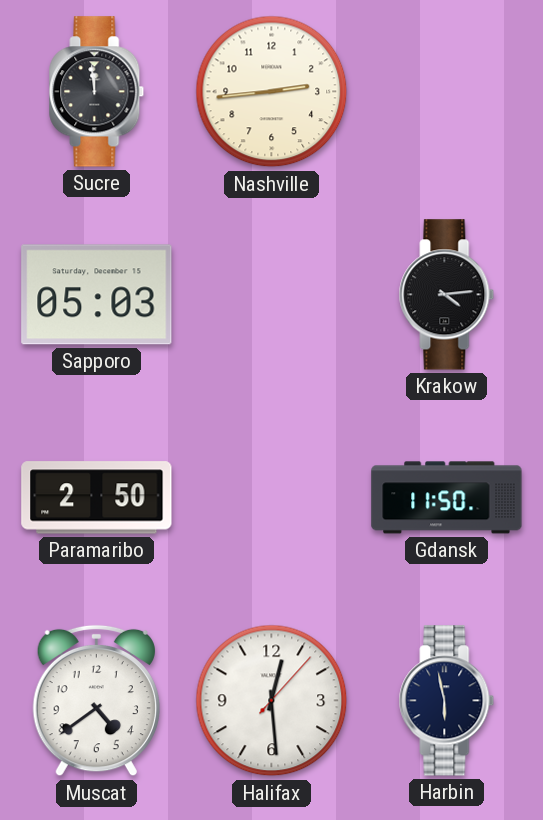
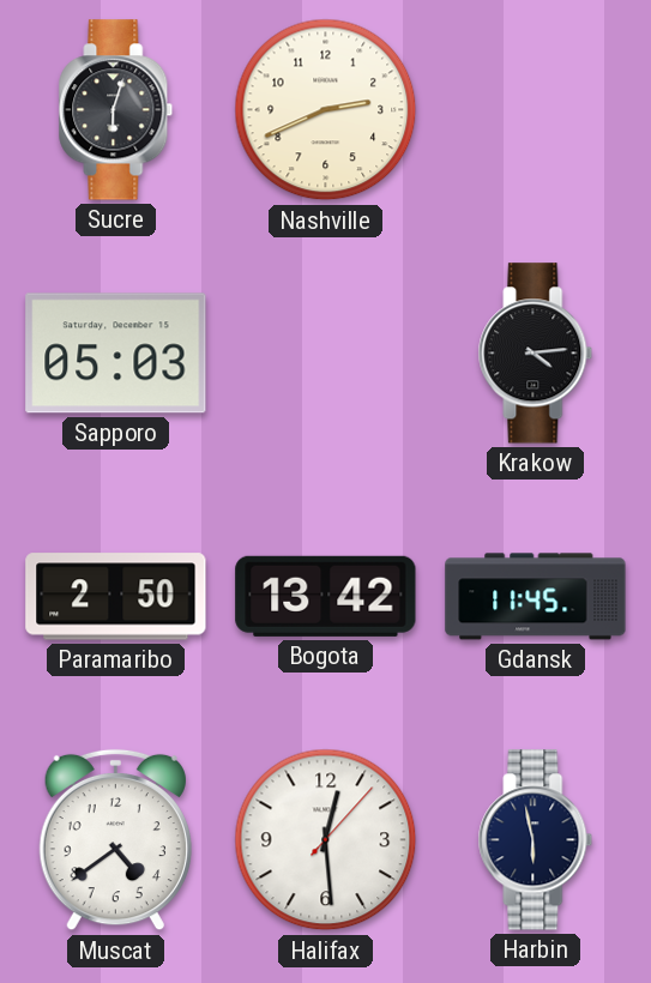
Sucre: 11:59 -> 6:03 (116, 110)
Nashville: 2:44 -> 2:41 (326, 110)
Bogota: none -> 13:42 (326, 596)
Gdansk: 11:50 -> 11:45 (536, 597)
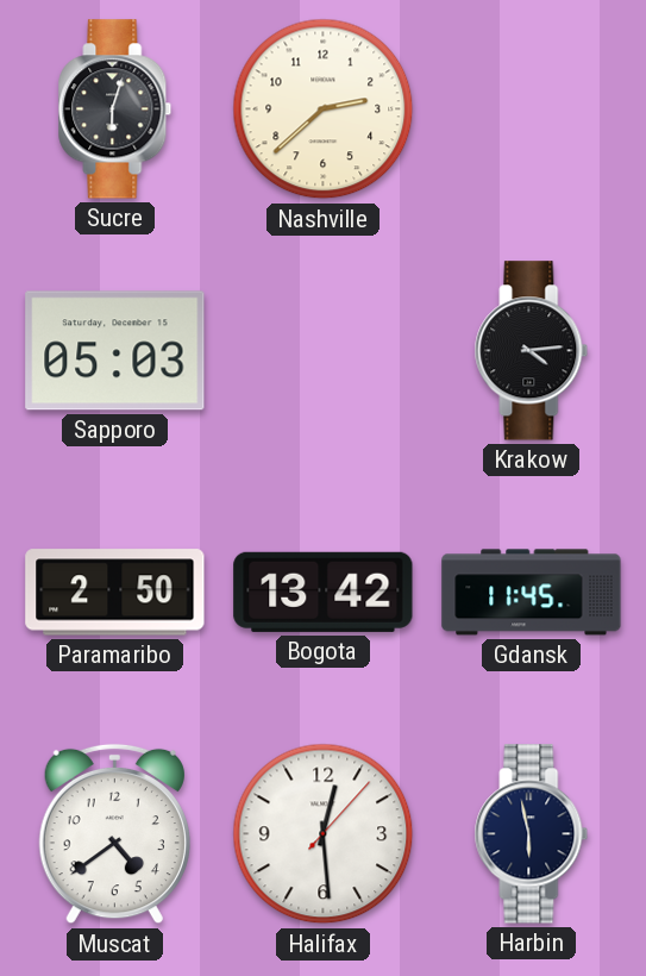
Nashville: 2:41 -> 2:38 (324, 110)
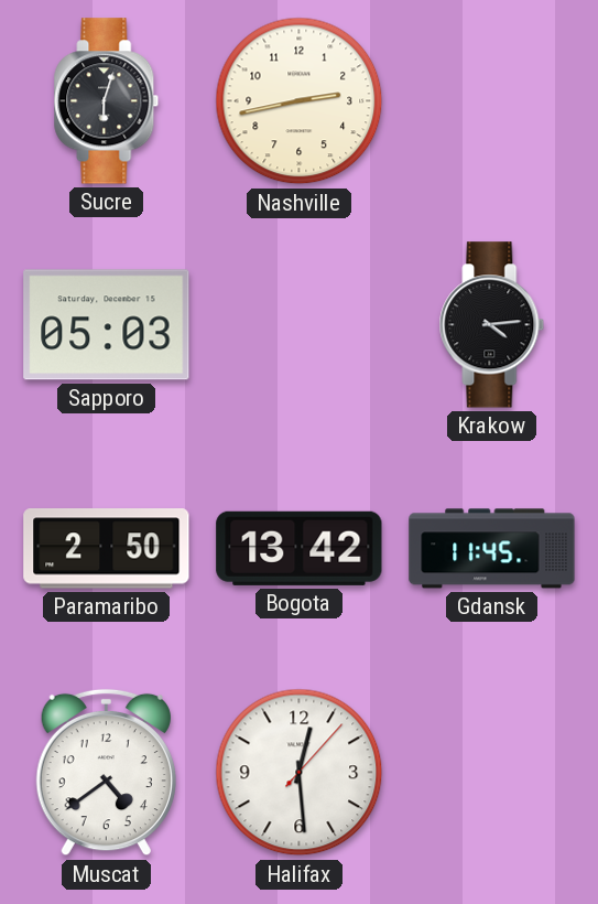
Nashville: 2:38 -> 2:43 (300, 101)
Harbin: 5:58 -> none (532, 834)
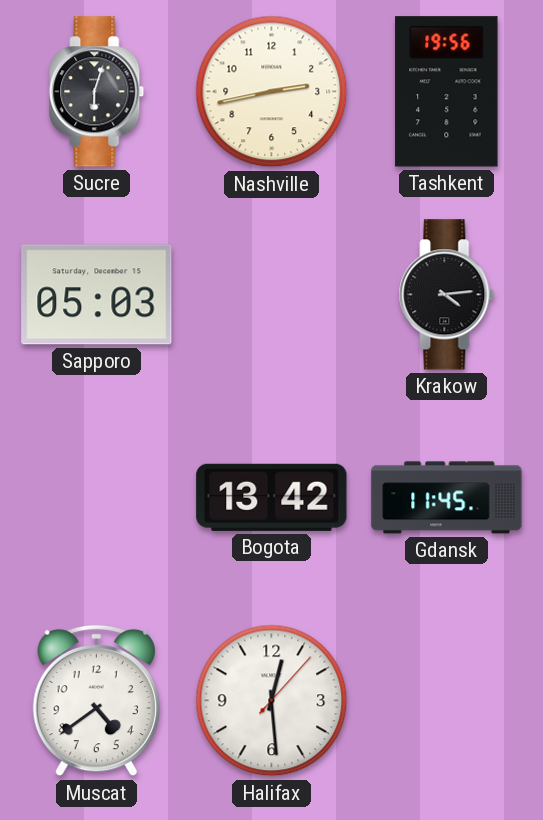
Tashkent: none -> 19:56 (447, 92)
Paramaribo: 2:50 -> none (107, 549)
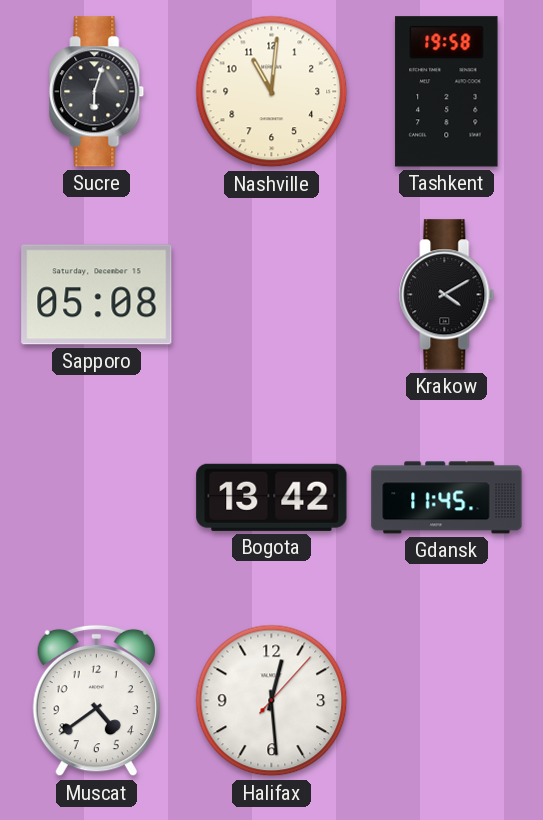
Nashville: 2:43 -> 11:01 (272, 92)
Tashkent: 19:56 -> 19:58 (447, 92)
Sapporo: 05:03 -> 05:08 (97, 295)
Krakow: 4:14 -> 4:10 (447, 295)
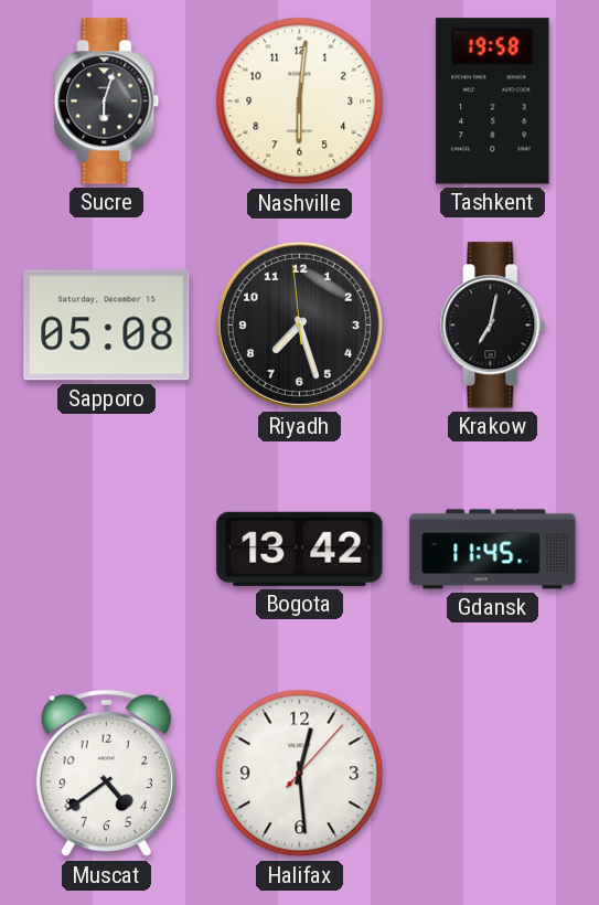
Nashville: 11:01 -> 6:01 (300, 102)
Riyadh: none -> 7:26 (299, 324)
Krakow: 4:10 -> 7:02 (493, 326)
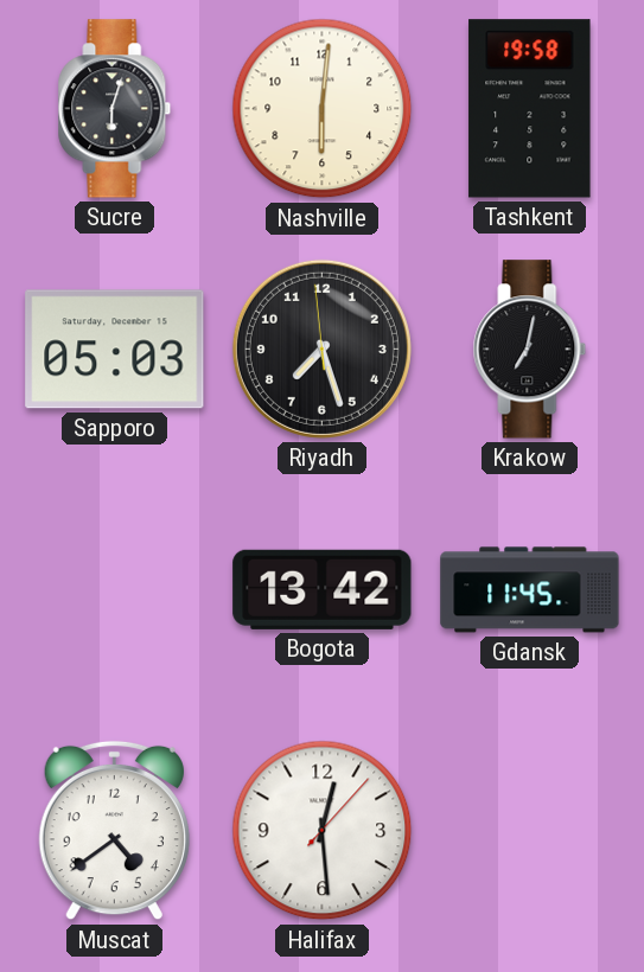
Sapporo: 05:08 -> 05:03 (115, 350)
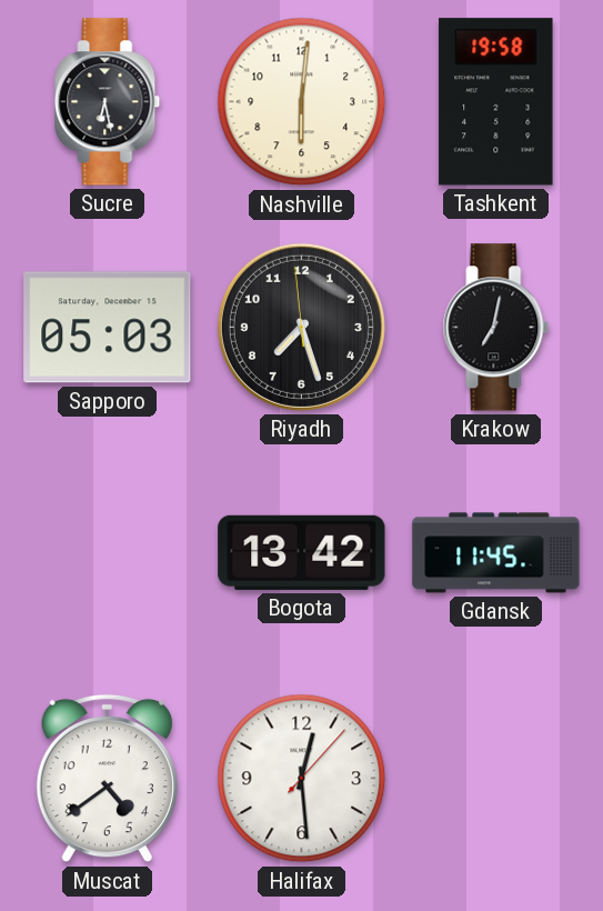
Sucre: 6:03 -> 6:28 (108, 102)
